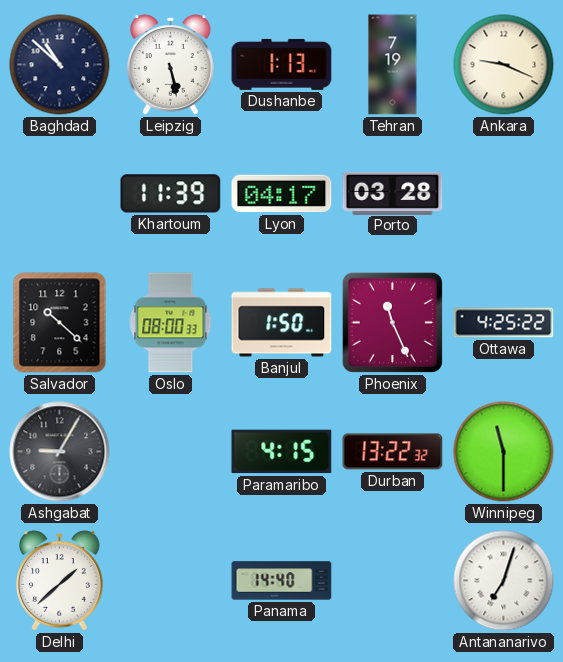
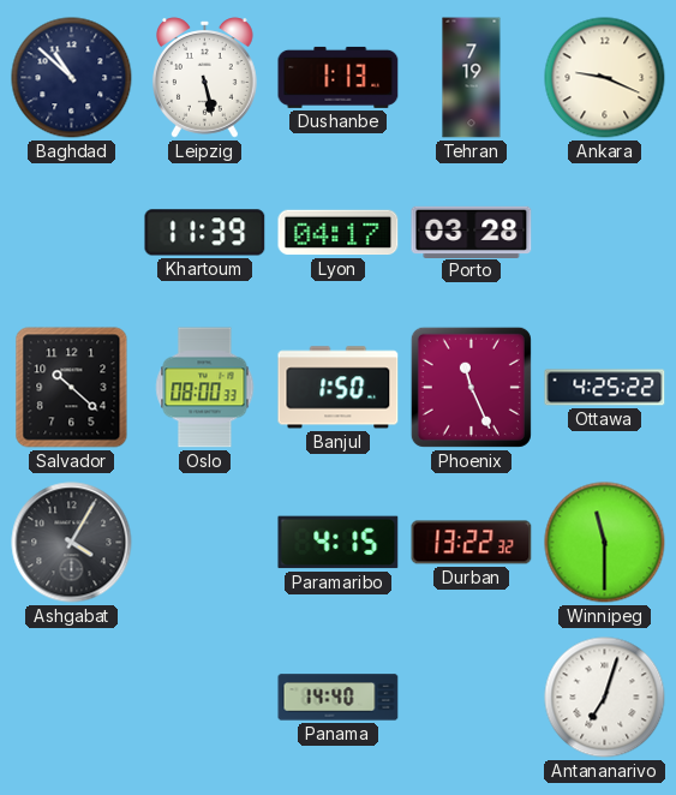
Ashgabat: 9:05 -> 4:05 (72, 543)
Delhi: 1:38 -> none (60, 581)
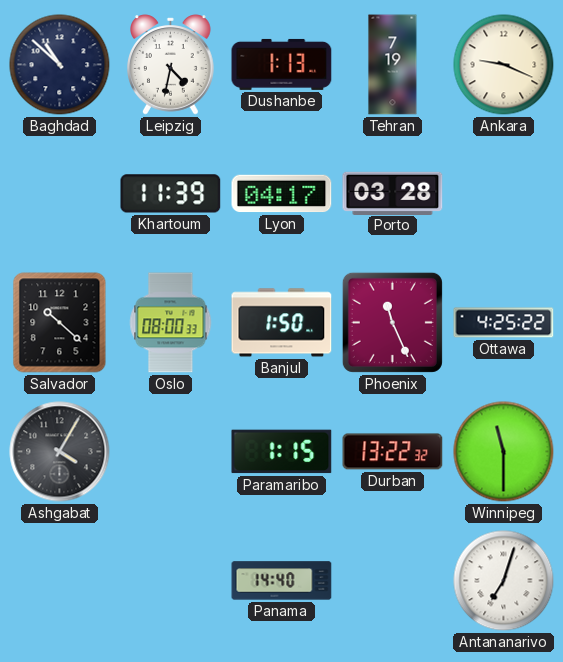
Leipzig: 5:28 -> 4:32 (171, 65)
Paramaribo: 4:15 -> 1:15 (282, 452)
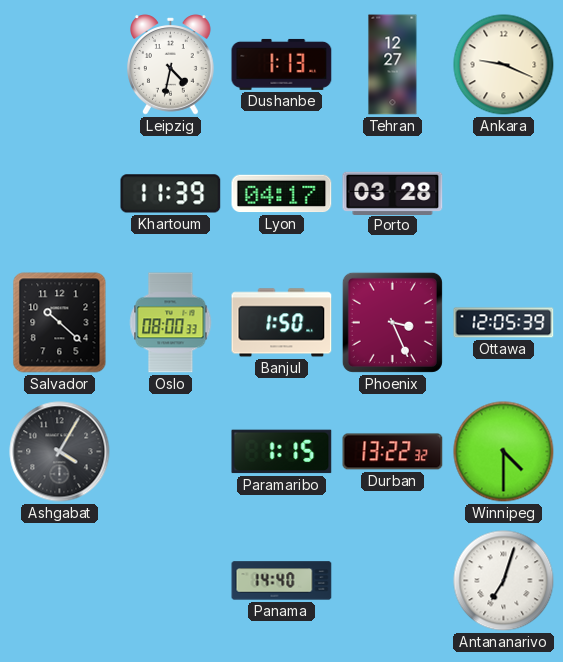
Baghdad: 10:52 -> none (60, 65)
Tehran: 7:19 -> 12:27 (393, 65)
Phoenix: 11:26 -> 3:26 (392, 322)
Ottawa: 4:25 -> 12:05 (504, 323)
Winnipeg: 11:30 -> 4:30 (504, 452)
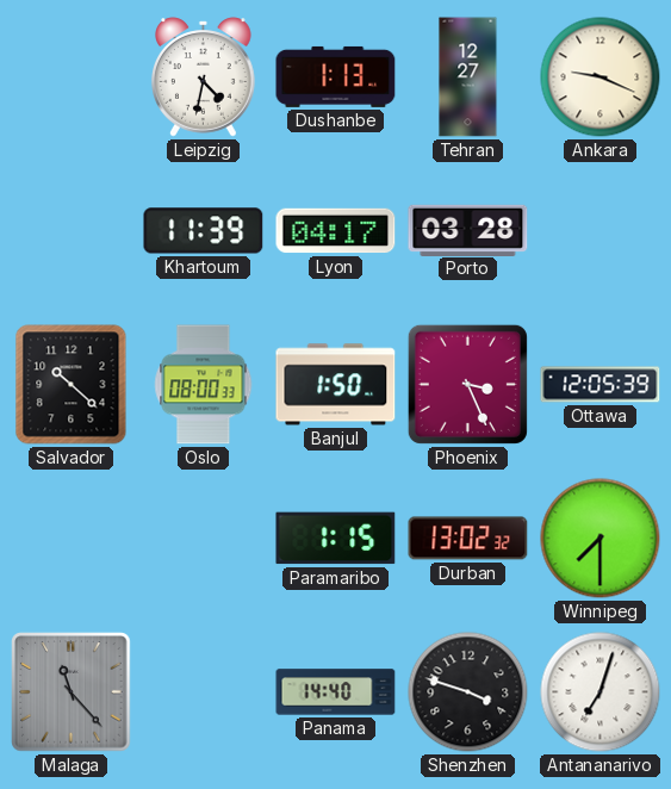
Ashgabat: 4:05 -> none (60, 452)
Durban: 13:22 -> 13:02 (468, 539)
Winnipeg: 4:30 -> 7:30 (601, 539)
Malaga: none -> 11:23 (72, 692)
Shenzhen: none -> 3:48 (468, 692)
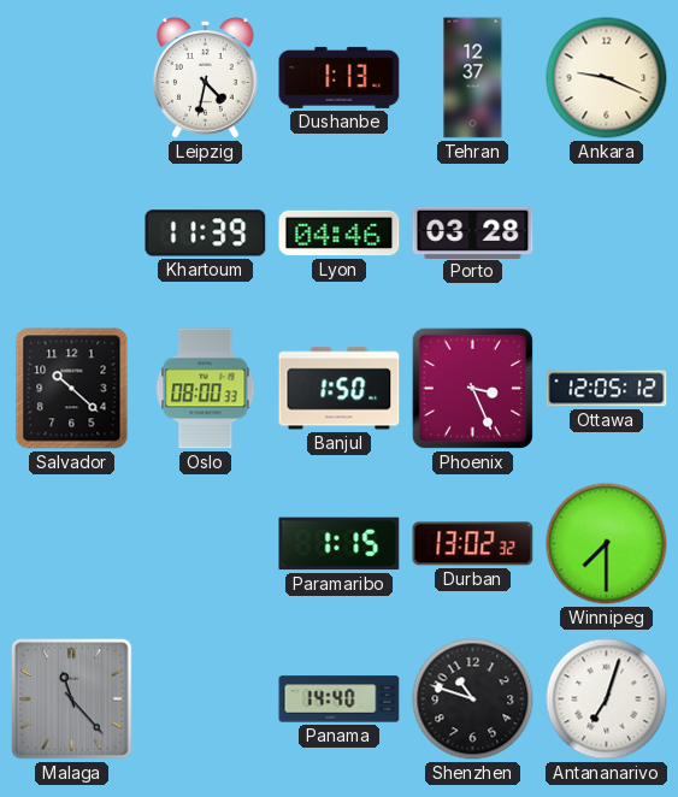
Tehran: 12:27 -> 12:37 (473, 78)
Lyon: 04:17 -> 04:46 (340, 234)
Ottawa: 12:05:39 -> 12:05:12 (607, 389)
Shenzhen: 3:48 -> 10:48 (473, 699)
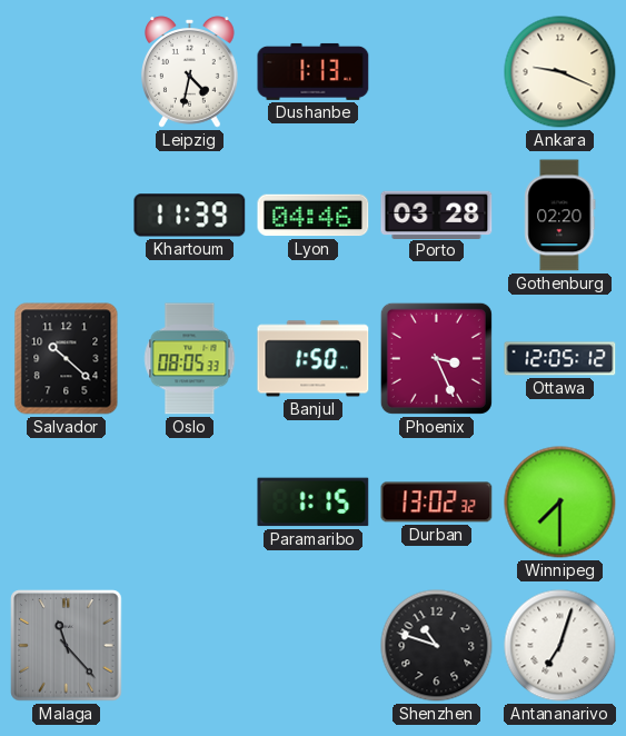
Tehran: 12:37 -> none (473, 78)
Gothenburg: none -> 02:20 (560, 216)
Oslo: 08:00 -> 08:05 (190, 359)
Panama: 14:40 -> none (340, 699)
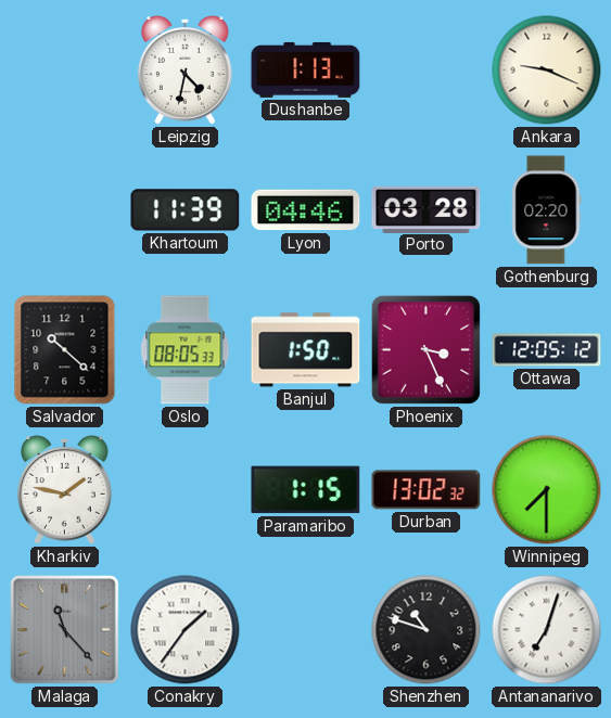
Kharkiv: none -> 1:47 (65, 490)
Conakry: none -> 1:36 (186, 630)
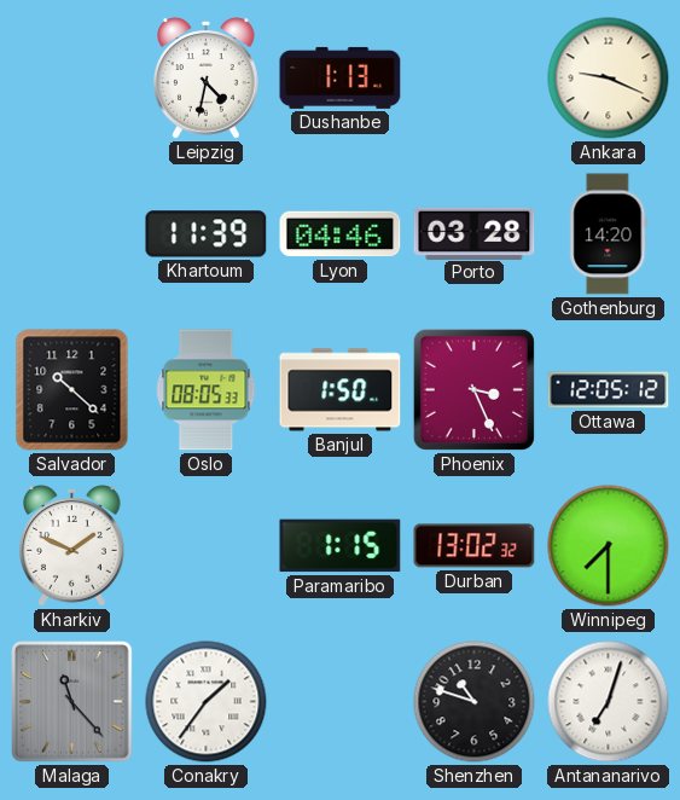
Gothenburg: 02:20 -> 14:20 (609, 234)
Kharkiv: 1:47 -> 1:49 (72, 546)
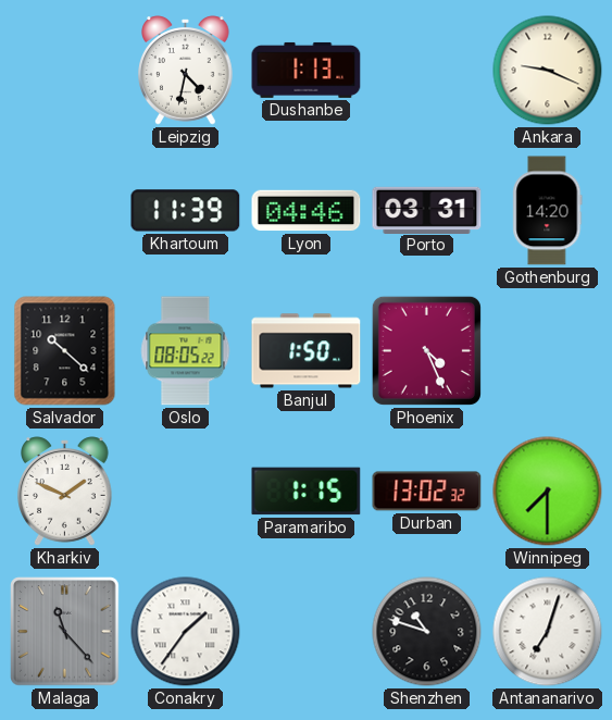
Porto: 03:28 -> 03:31 (427, 210)
Oslo: 08:05:33 -> 08:05:22 (186, 351)
Phoenix: 3:26 -> 4:26 (426, 350)
Ottawa: 12:05 -> none (609, 390)
